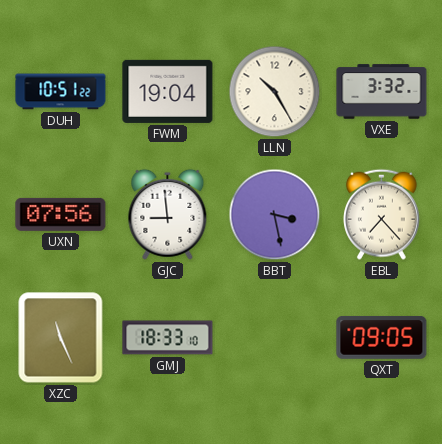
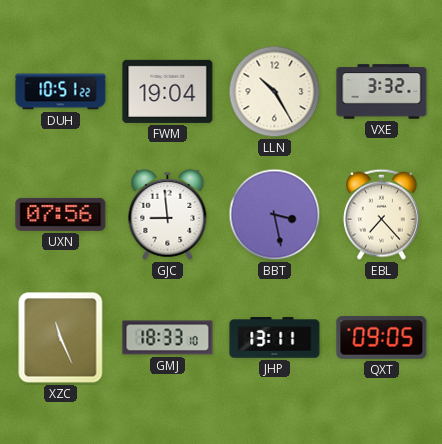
JHP: none -> 13:11 (275, 338)
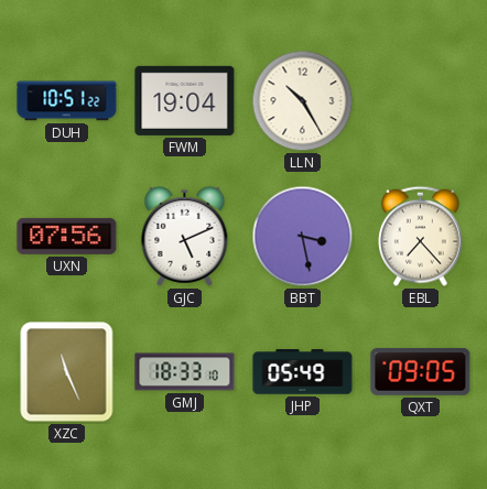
VXE: 3:32 -> none (382, 92)
GJC: 8:59 -> 5:11 (185, 236)
JHP: 13:11 -> 05:49 (303, 372)
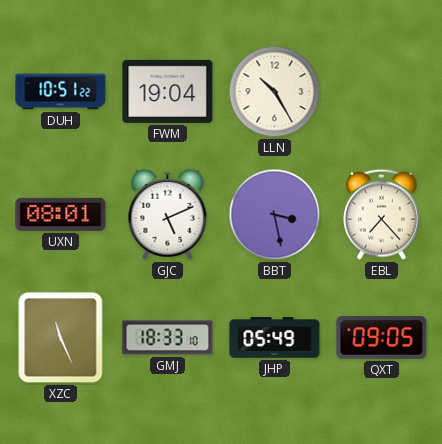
UXN: 07:56 -> 08:01 (61, 214)
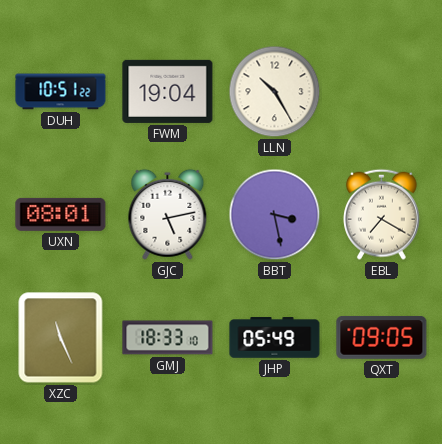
GJC: 5:11 -> 5:13 (168, 214)
EBL: 7:23 -> 7:20 (382, 214)
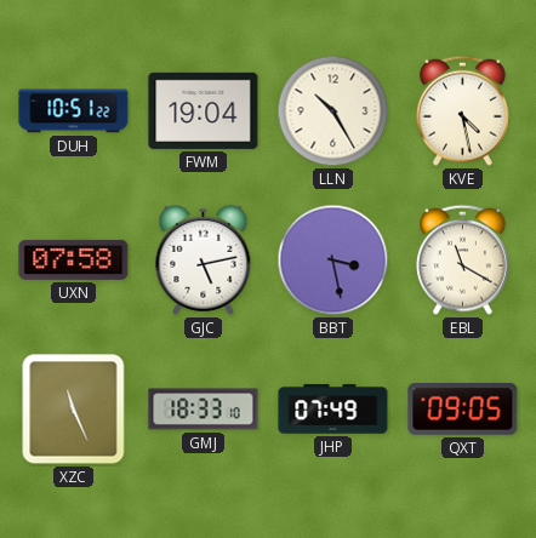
KVE: none -> 4:28 (463, 110)
UXN: 08:01 -> 07:58 (74, 259)
EBL: 7:20 -> 11:20 (463, 259)
JHP: 05:49 -> 07:49 (333, 410)
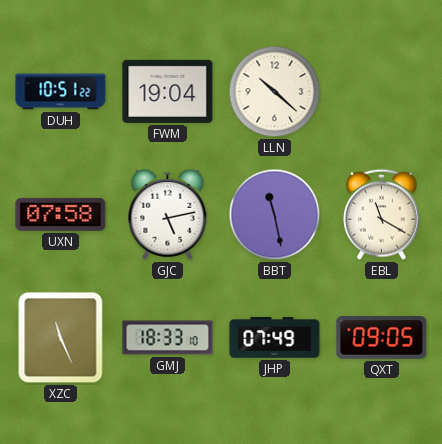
LLN: 10:25 -> 10:22 (275, 92)
KVE: 4:28 -> none (463, 110)
BBT: 3:28 -> 11:28 (275, 215)
